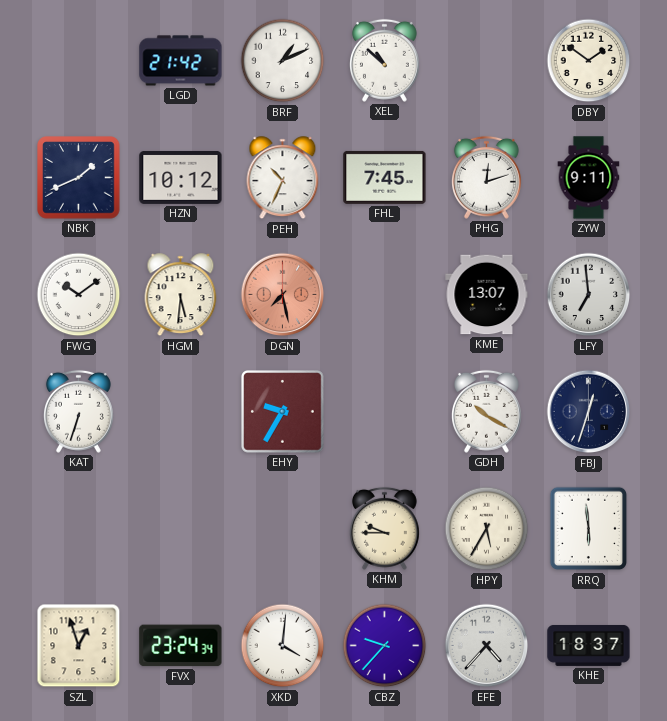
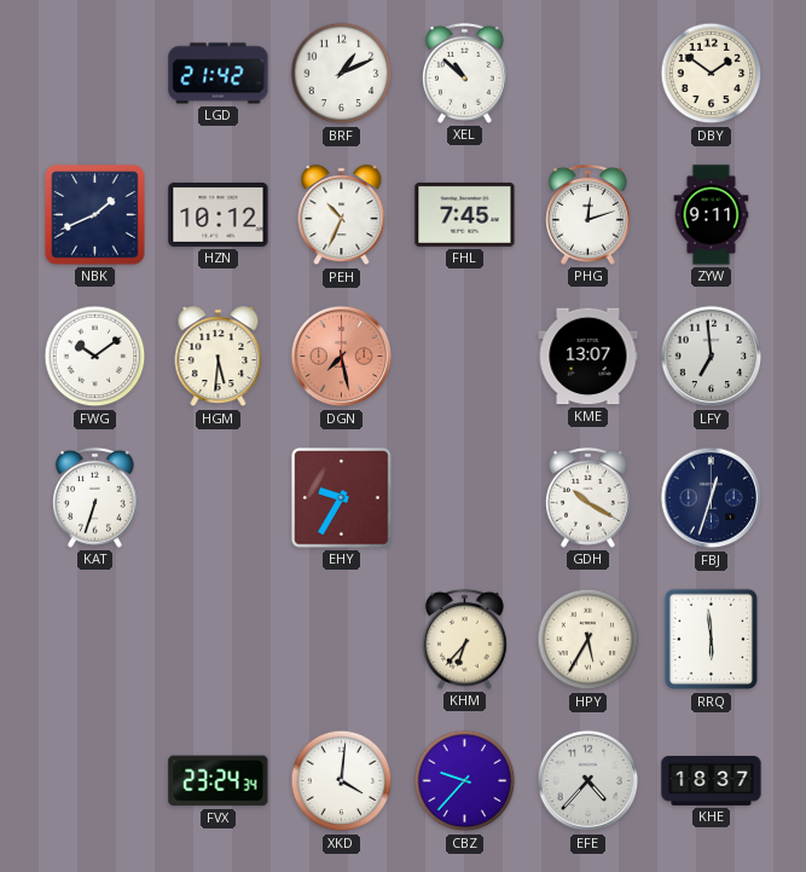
KHM: 9:45 -> 6:37 (464, 639)
SZL: 12:57 -> none (79, 646)
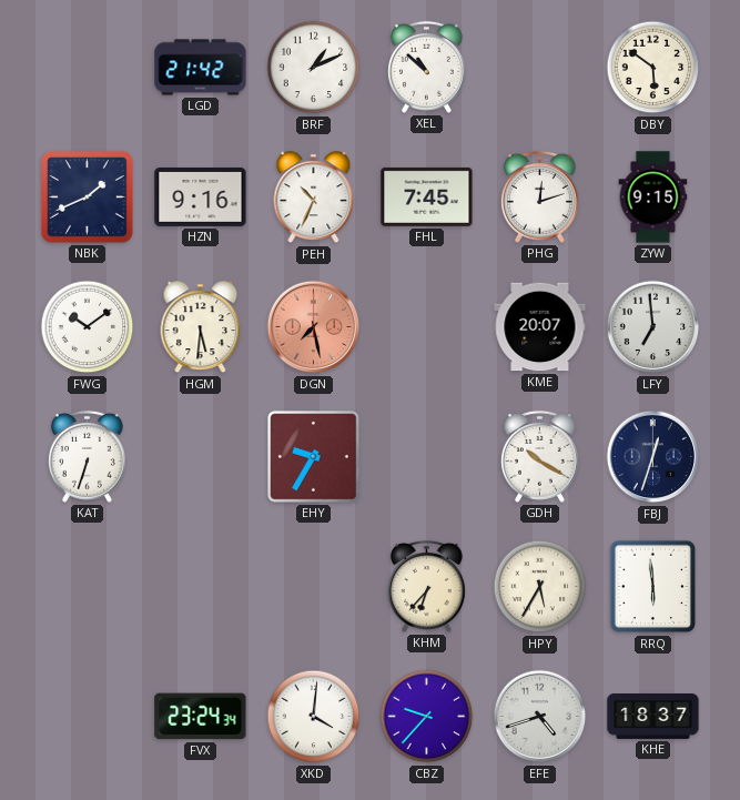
DBY: 1:51 -> 5:51 (653, 68)
HZN: 10:12 -> 9:16 (201, 196)
ZYW: 9:11 -> 9:15 (653, 198)
KME: 13:07 -> 20:07 (540, 327)
EFE: 4:37 -> 4:42 (540, 717)
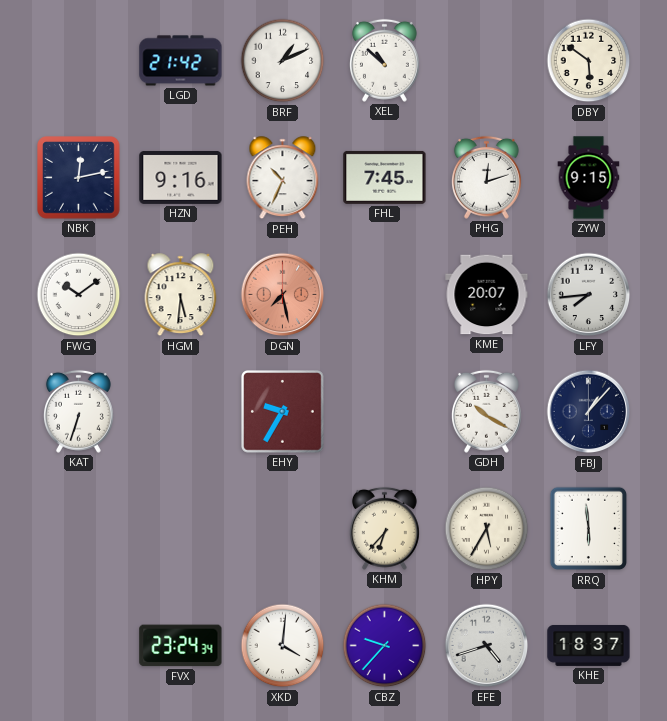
NBK: 1:41 -> 12:13 (79, 178)
LFY: 6:59 -> 7:44 (589, 295)
FBJ: 12:33 -> 1:07 (589, 412)
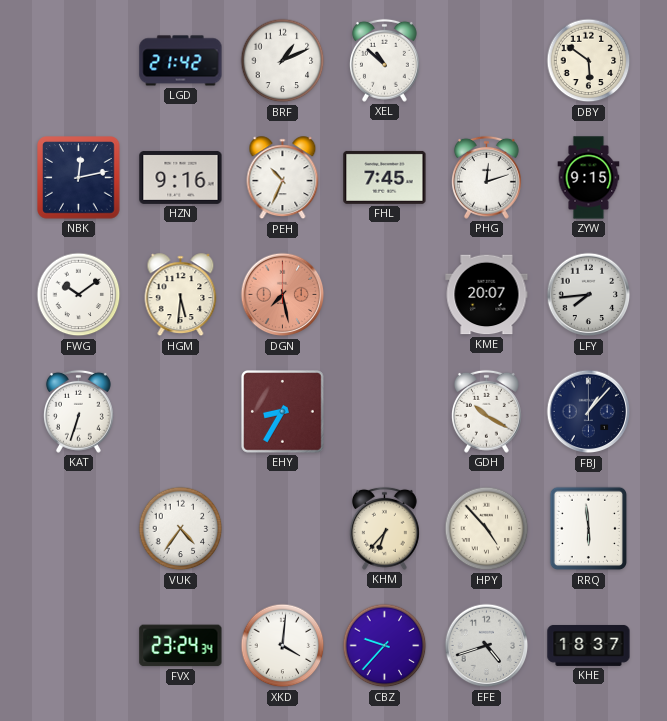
EHY: 9:35 -> 8:35 (283, 412)
VUK: none -> 4:36 (181, 529)
HPY: 5:35 -> 4:53 (487, 529)
